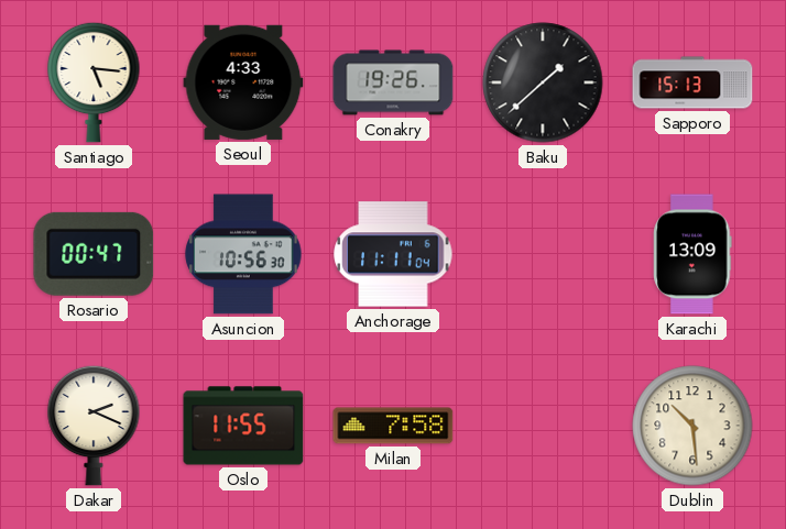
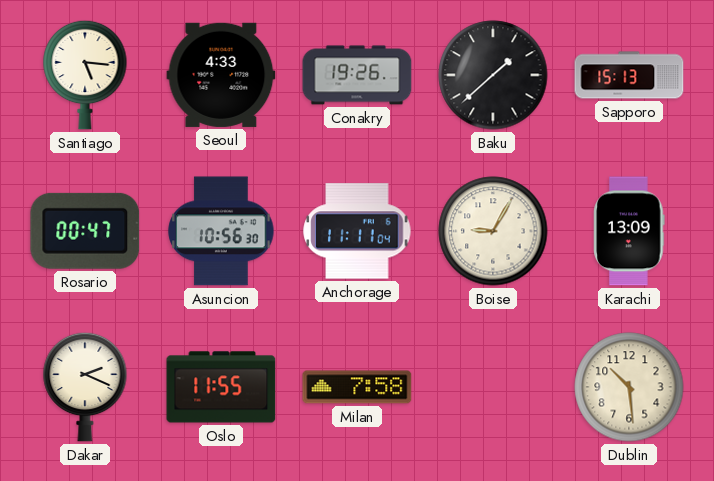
Boise: none -> 9:05 (493, 231)
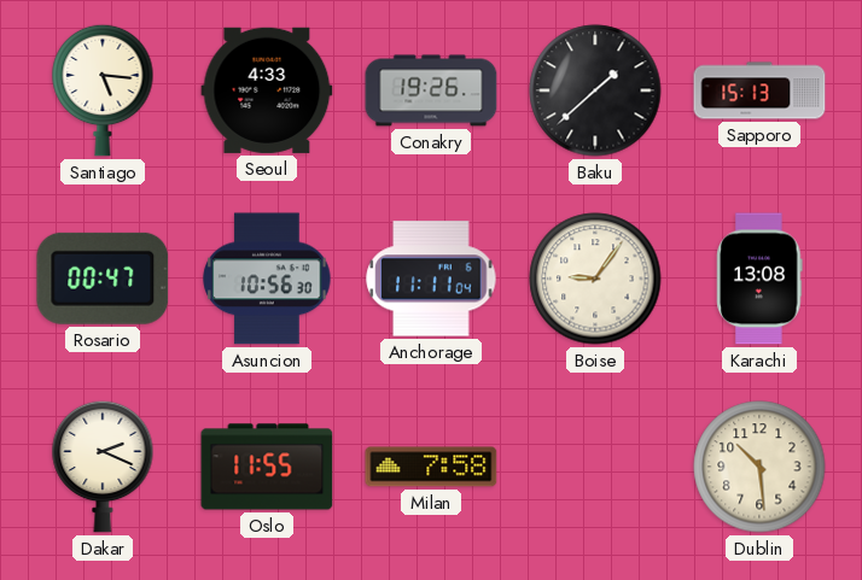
Boise: 9:05 -> 9:06 (595, 279)
Karachi: 13:09 -> 13:08 (759, 279)
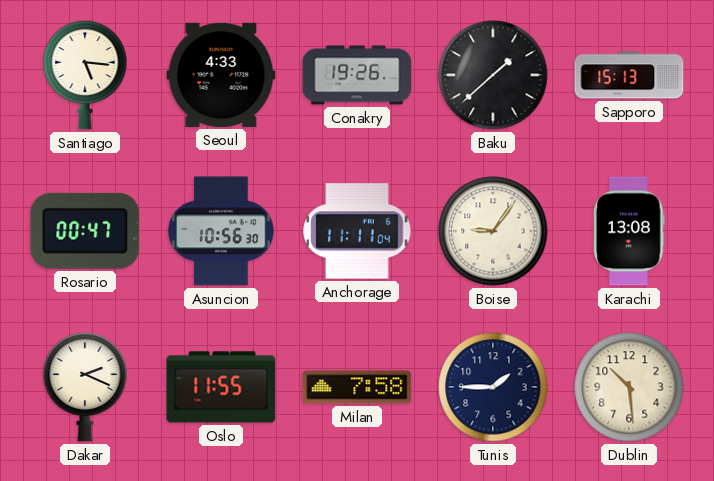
Tunis: none -> 1:45 (493, 387)
